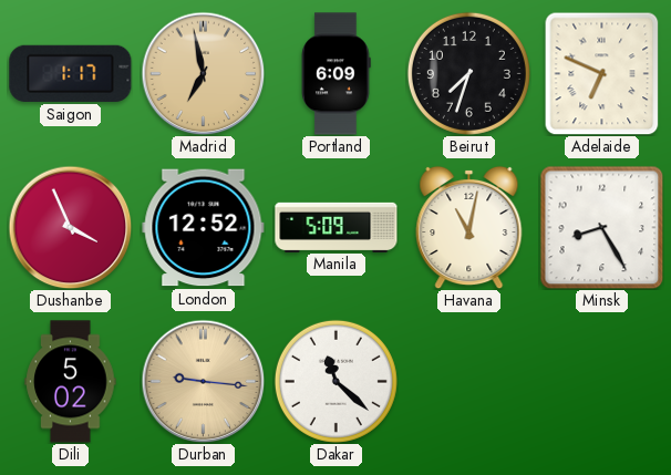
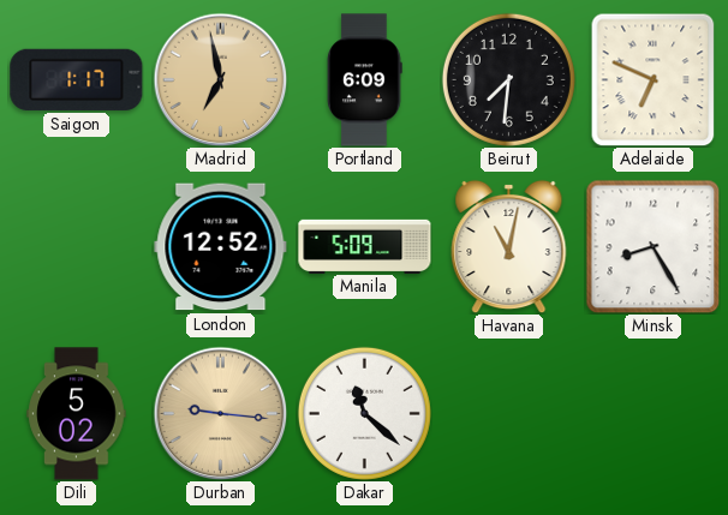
Beirut: 7:33 -> 7:31 (508, 79)
Dushanbe: 3:56 -> none (70, 227)
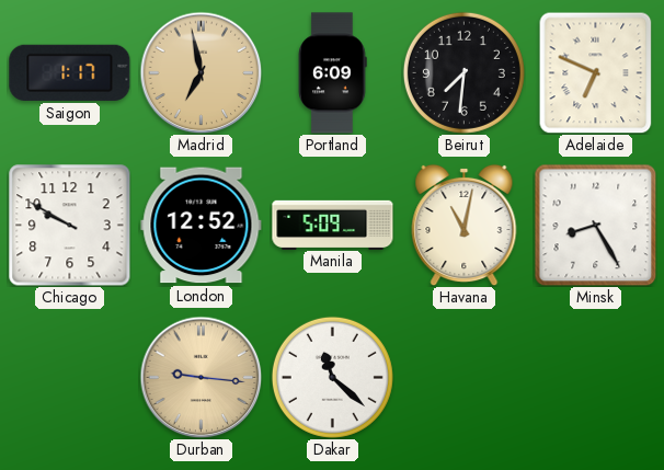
Chicago: none -> 9:50 (70, 226)
Dili: 5:02 -> none (77, 414)
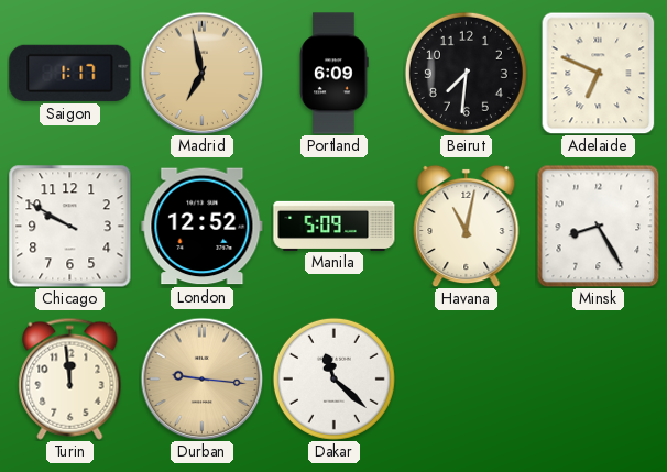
Turin: none -> 11:59 (70, 378)
